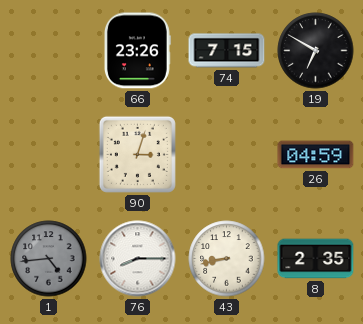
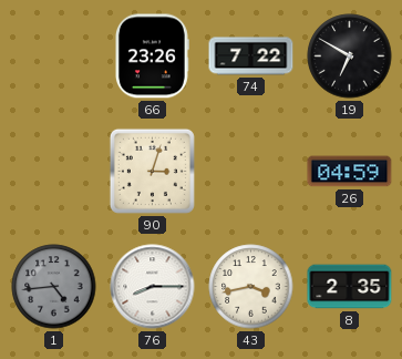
74: 7:15 -> 7:22 (251, 57)
43: 8:43 -> 3:43 (251, 287)
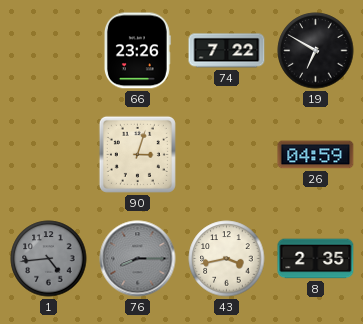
76 dial: white -> grey (138, 259)
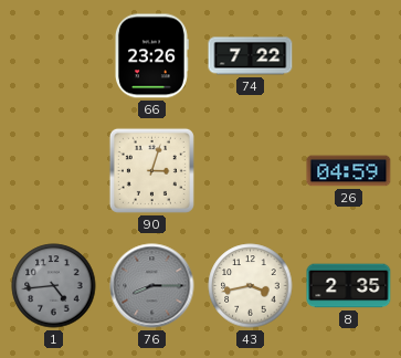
19: 6:50 -> none (316, 51)
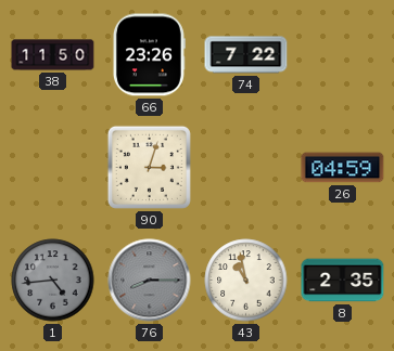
38: none -> 11:50 (53, 55)
43: 3:43 -> 10:58 (246, 281)
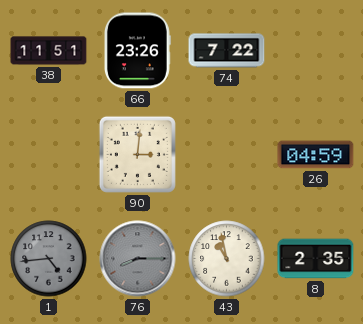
38: 11:50 -> 11:51 (49, 51)
90: 3:03 -> 3:01 (137, 154)
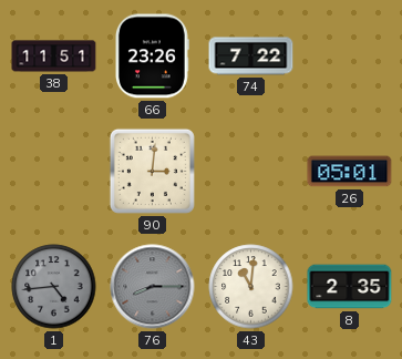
26: 04:59 -> 05:01 (350, 172)
43: 10:58 -> 11:01 (251, 287)
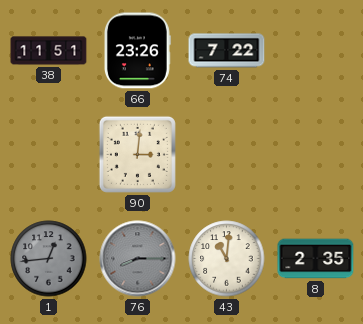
26: 05:01 -> none (350, 172)
1: 4:44 -> 12:44 (49, 259)
